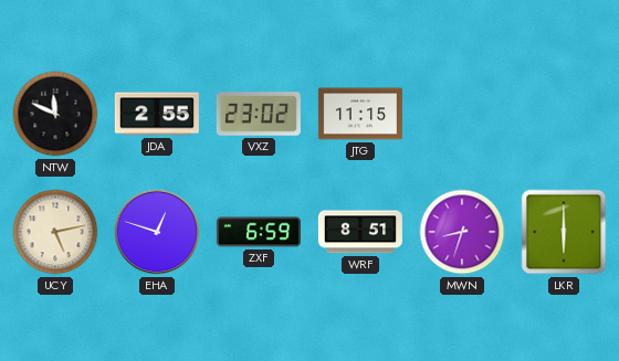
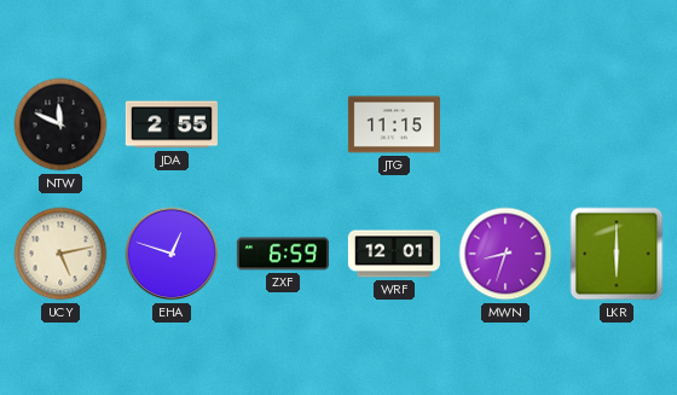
VXZ: 23:02 -> none (259, 114)
WRF: 8:51 -> 12:01 (394, 254)
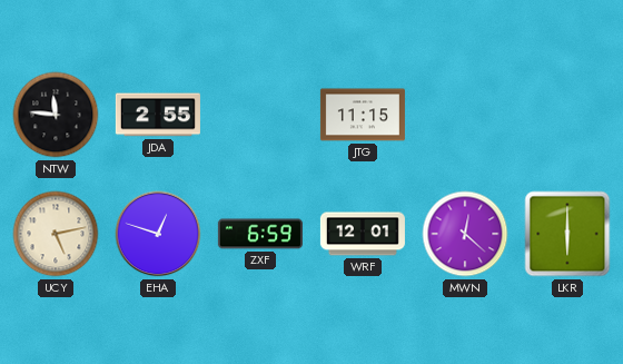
NTW: 11:49 -> 11:46 (56, 115)
MWN: 8:33 -> 12:22 (465, 234)
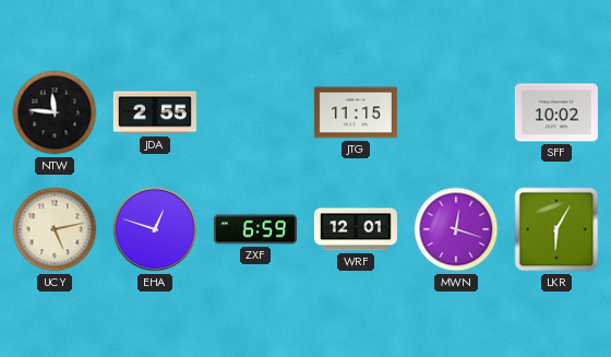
SFF: none -> 10:02 (556, 112)
MWN: 12:22 -> 12:18 (456, 229)
LKR: 6:00 -> 6:05 (556, 229)
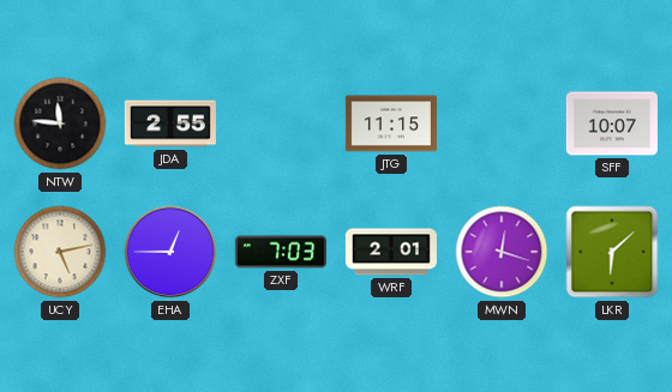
SFF: 10:02 -> 10:07 (612, 123)
EHA: 12:48 -> 12:45 (170, 252)
ZXF: 6:59 -> 7:03 (281, 252)
WRF: 12:01 -> 2:01 (391, 252)
LKR: 6:05 -> 6:08 (612, 252)
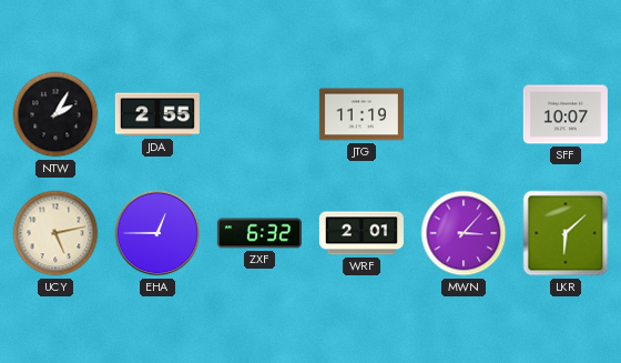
NTW: 11:46 -> 2:05 (55, 114)
JTG: 11:15 -> 11:19 (362, 114)
ZXF: 7:03 -> 6:32 (259, 233)
MWN: 12:18 -> 3:07 (464, 233)
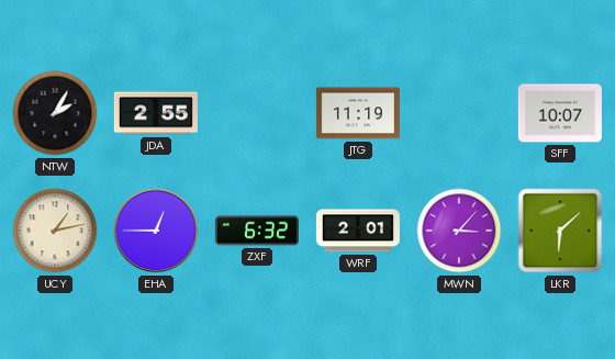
UCY: 5:13 -> 1:13 (55, 231)
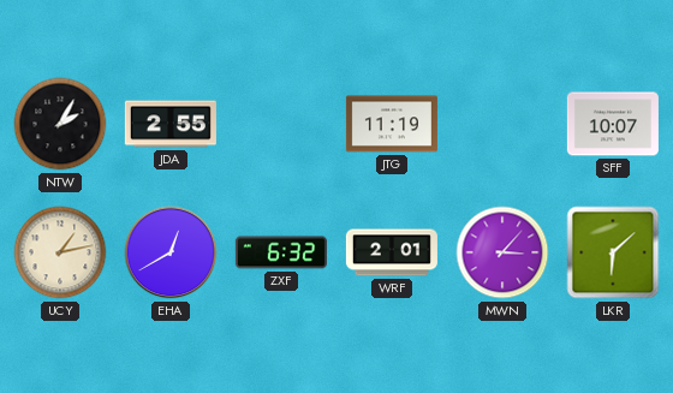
EHA: 12:45 -> 12:40 (171, 252)
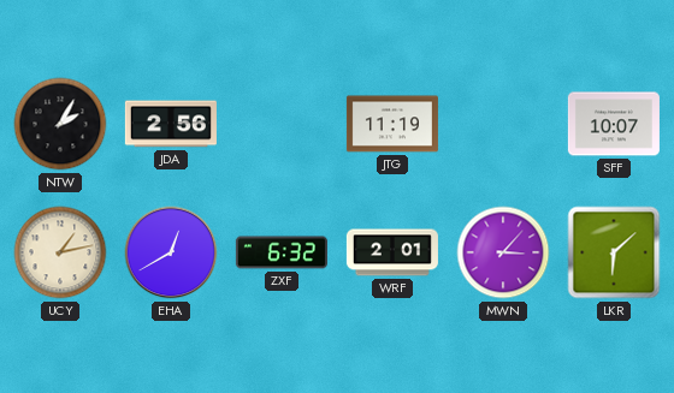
JDA: 2:55 -> 2:56 (171, 124)
